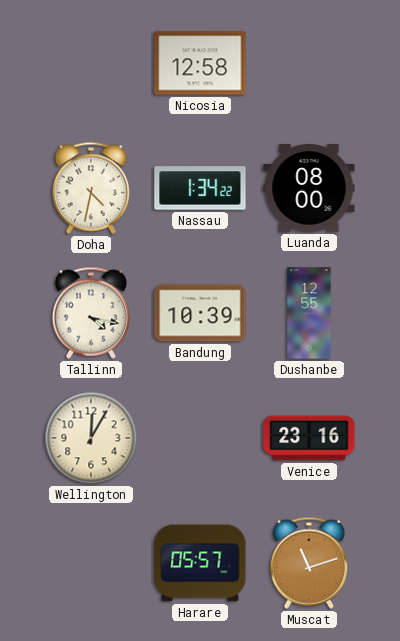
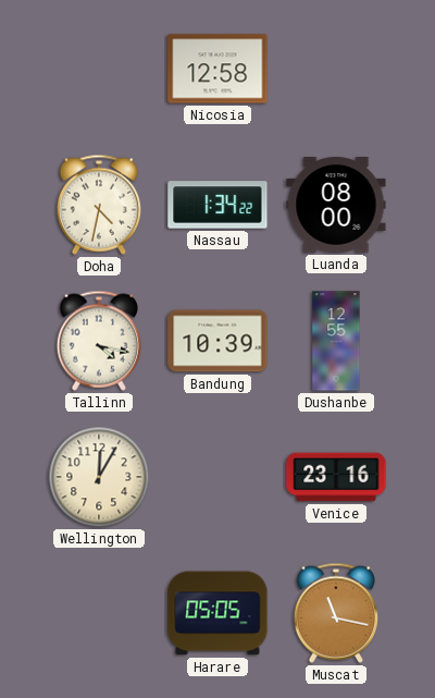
Harare: 05:57 -> 05:05 (217, 613)
Muscat: 11:12 -> 11:17 (335, 613)
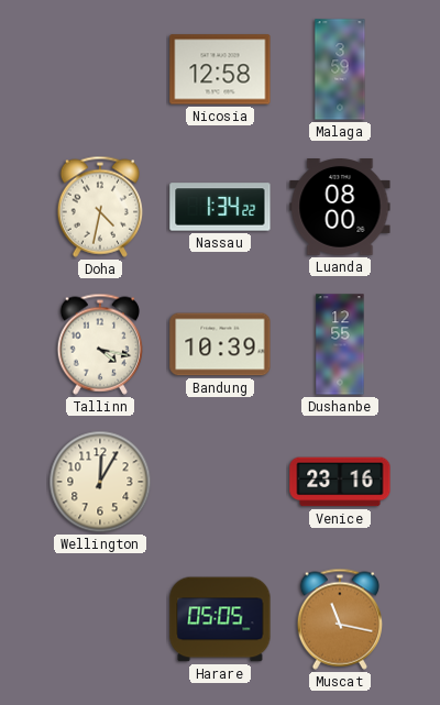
Malaga: none -> 3:59 (340, 69)
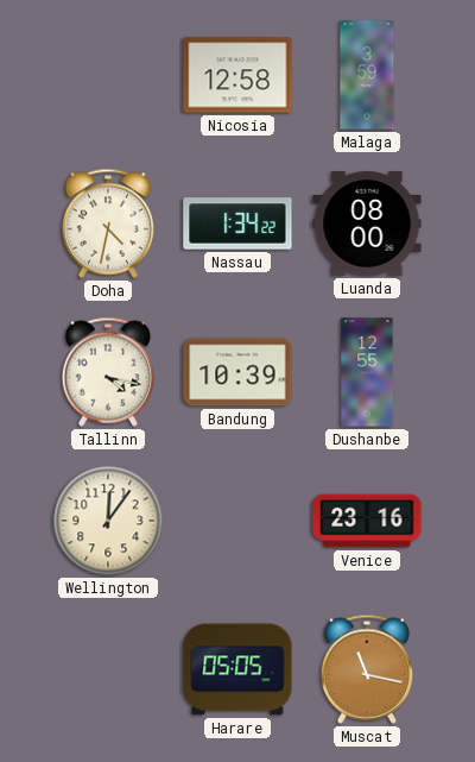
Wellington: 12:05 -> 12:06 (108, 521)
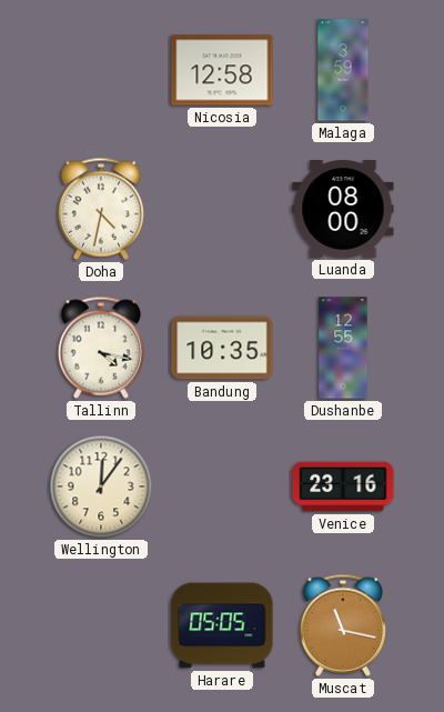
Nassau: 1:34 -> none (237, 223)
Bandung: 10:39 -> 10:35 (222, 348)
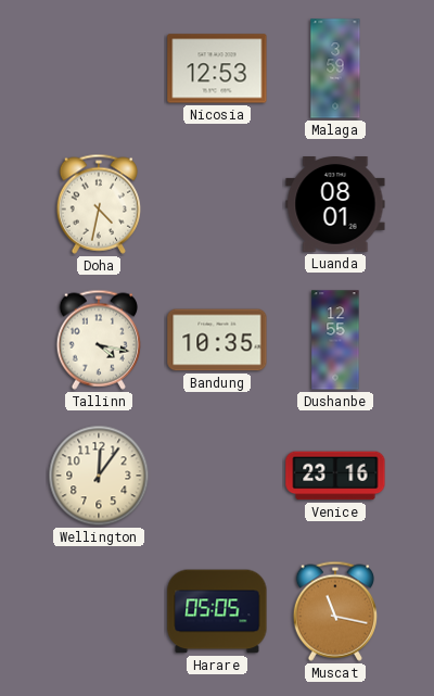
Nicosia: 12:58 -> 12:53 (217, 68)
Luanda: 08:00 -> 08:01 (335, 205)
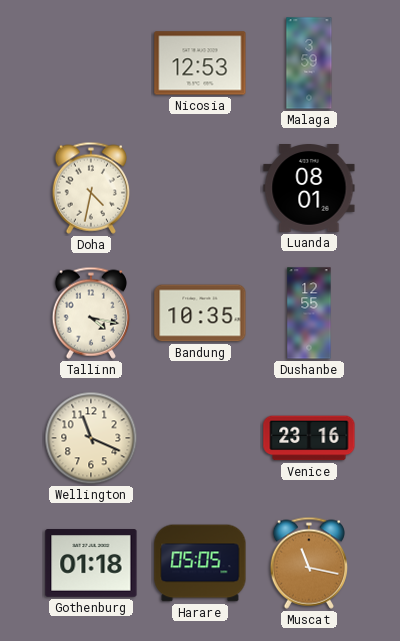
Wellington: 12:06 -> 11:19 (91, 438)
Gothenburg: none -> 01:18 (91, 563)
